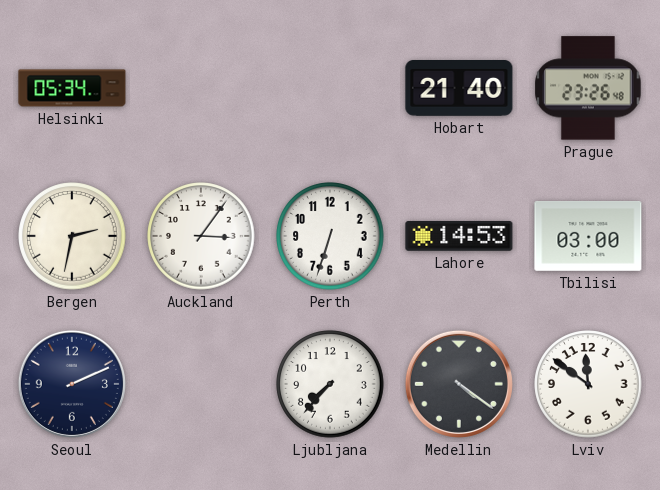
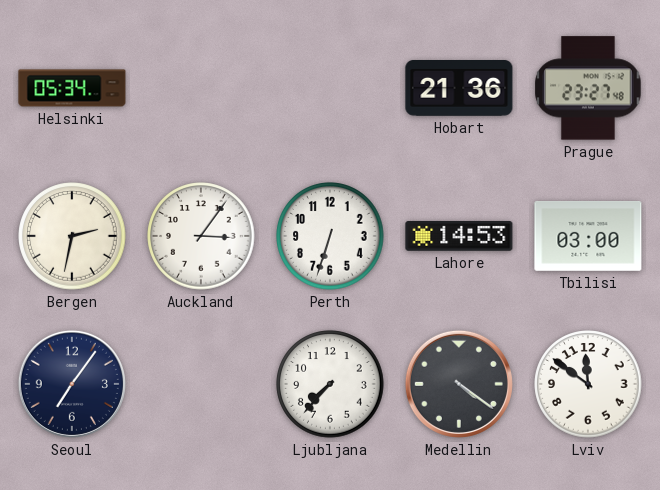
Hobart: 21:40 -> 21:36 (459, 89)
Prague: 23:26 -> 23:27 (588, 88)
Seoul: 2:11 -> 7:06 (72, 384)
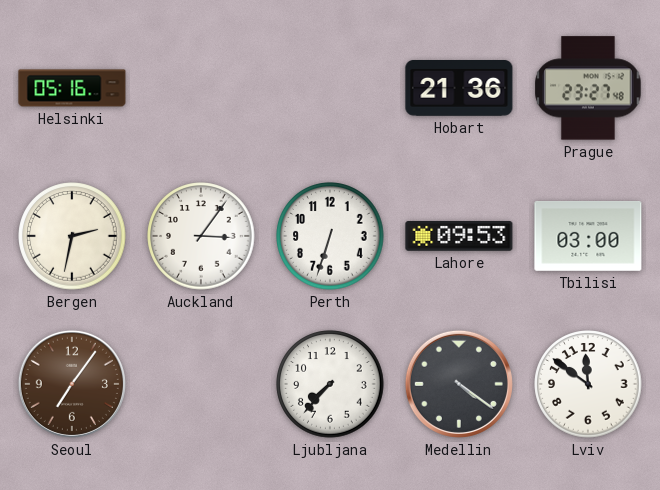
Helsinki: 05:34 -> 05:16 (72, 88)
Lahore: 14:53 -> 09:53 (459, 236)
Seoul dial: navy -> brown (72, 384)
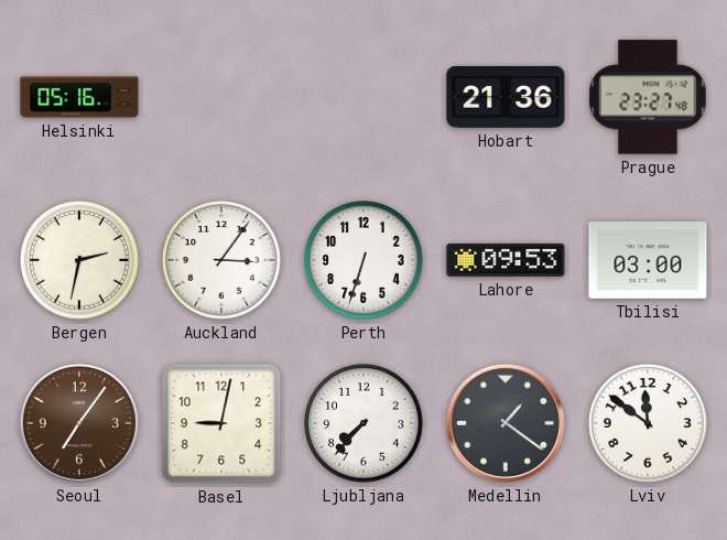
Basel: none -> 9:02 (221, 423)
Medellin: 4:21 -> 1:21 (506, 423)
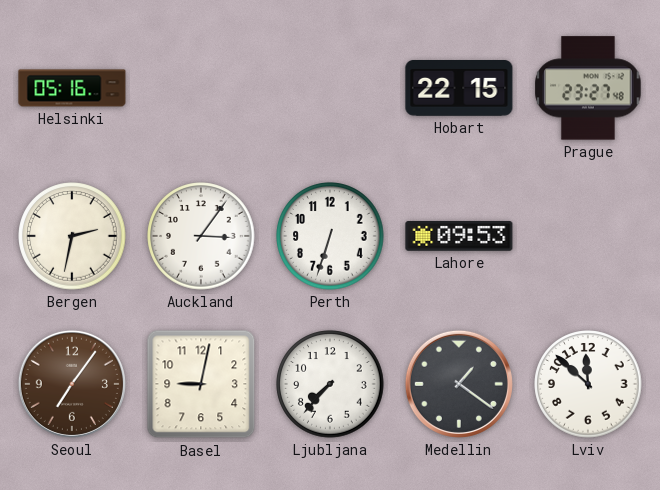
Hobart: 21:36 -> 22:15 (459, 89)
Tbilisi: 03:00 -> none (648, 261)
Lviv: 11:51 -> 11:52 (588, 384)
